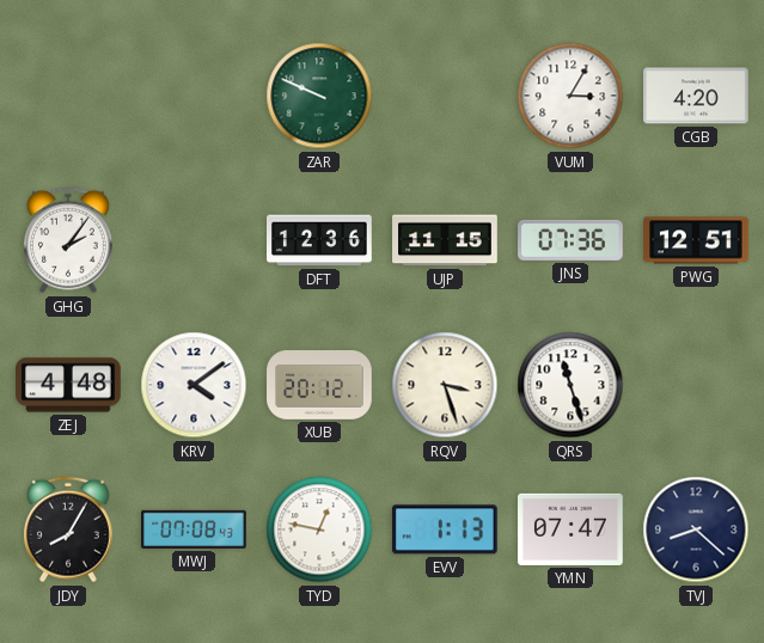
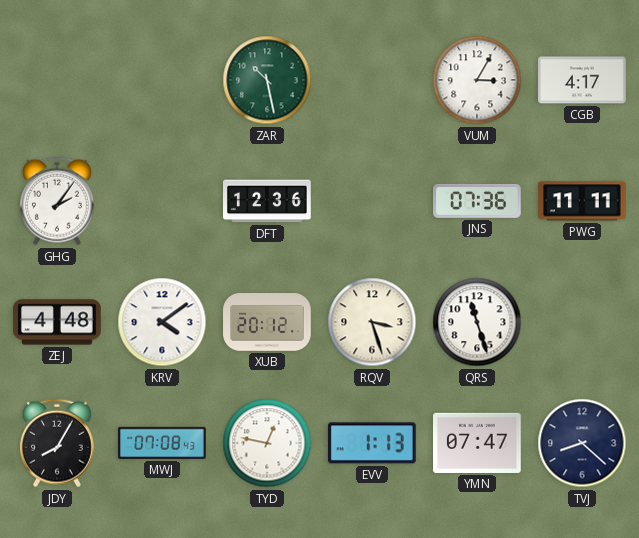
ZAR: 9:49 -> 10:28 (267, 80)
CGB: 4:20 -> 4:17 (582, 80)
UJP: 11:15 -> none (445, 240)
PWG: 12:51 -> 11:11 (582, 201)
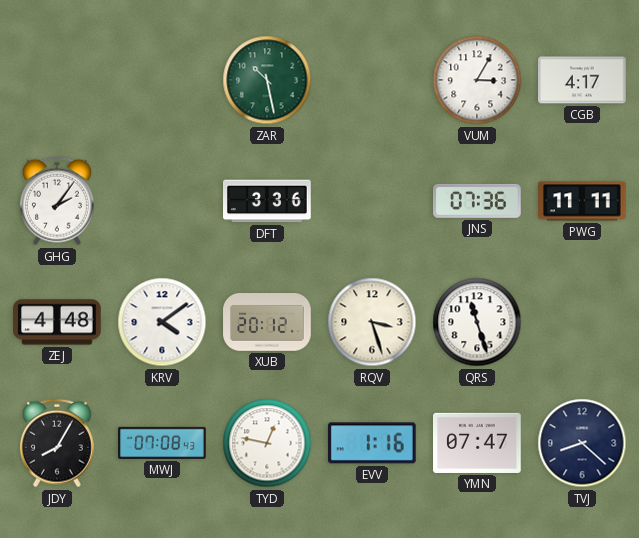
DFT: 12:36 -> 3:36 (267, 201)
EVV: 1:13 -> 1:16 (372, 443)
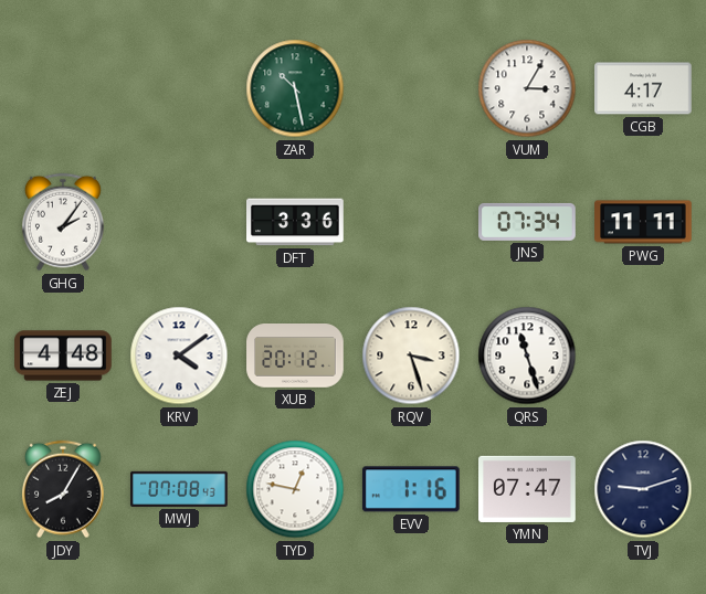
JNS: 07:36 -> 07:34 (528, 222)
TVJ: 8:22 -> 9:12 (643, 489)
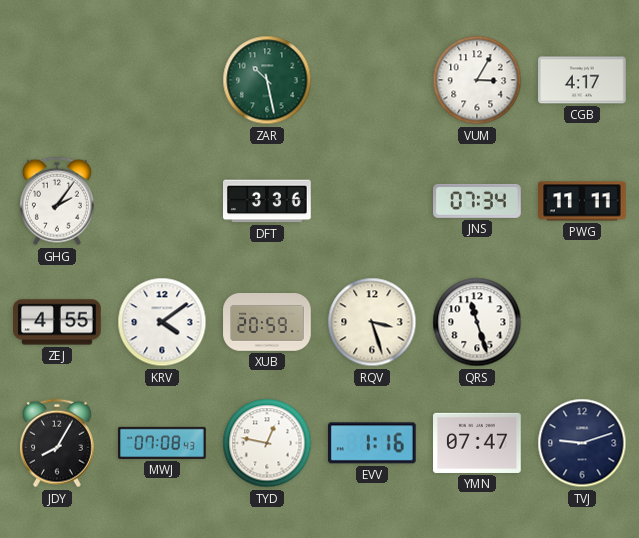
ZEJ: 4:48 -> 4:55 (57, 322)
XUB: 20:12 -> 20:59 (267, 322)
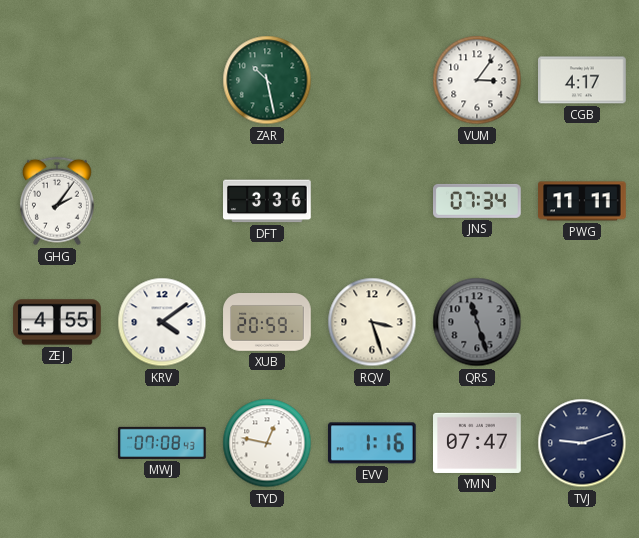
VUM: 3:05 -> 3:06 (477, 80)
QRS dial: white -> grey (477, 322)
JDY: 8:05 -> none (57, 443)
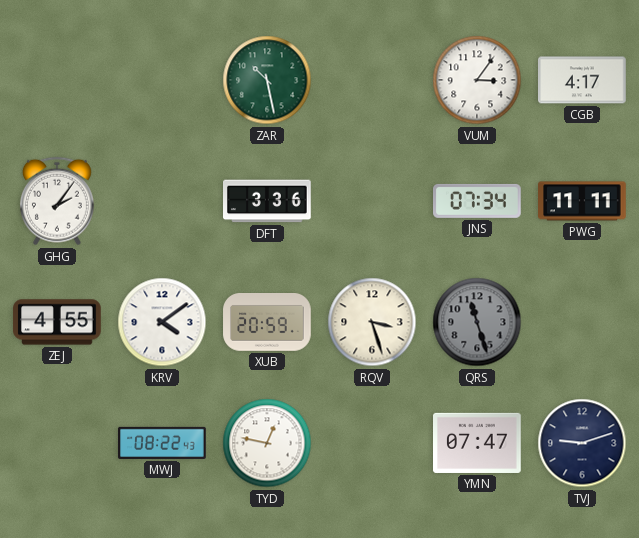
MWJ: 07:08 -> 08:22 (162, 443)
EVV: 1:16 -> none (372, 443)
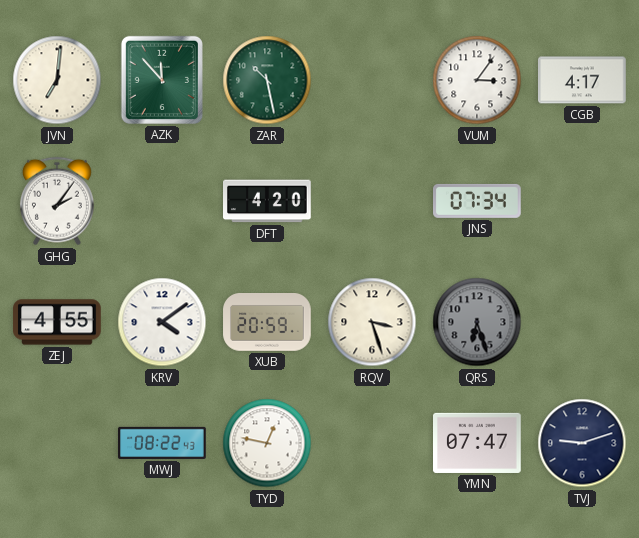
JVN: none -> 7:01 (57, 80)
AZK: none -> 11:53 (162, 80)
DFT: 3:36 -> 4:20 (267, 201)
PWG: 11:11 -> none (582, 201)
QRS: 11:27 -> 6:27 (477, 322)
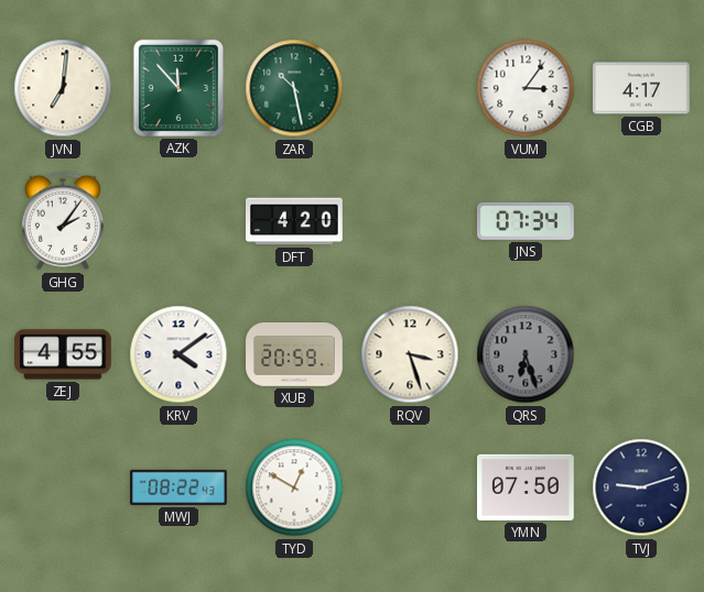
TYD: 12:47 -> 12:50 (294, 487)
YMN: 07:47 -> 07:50 (526, 487)
